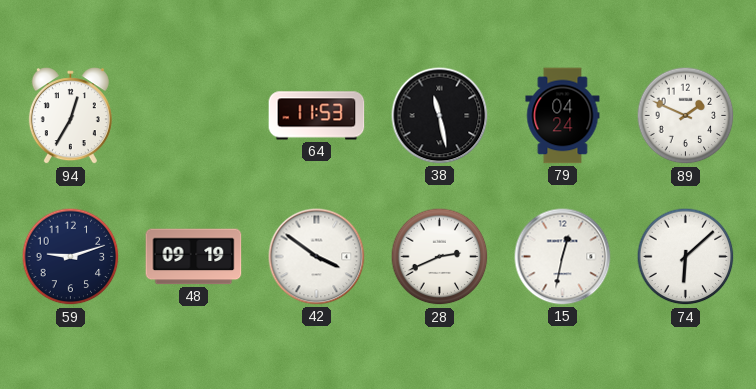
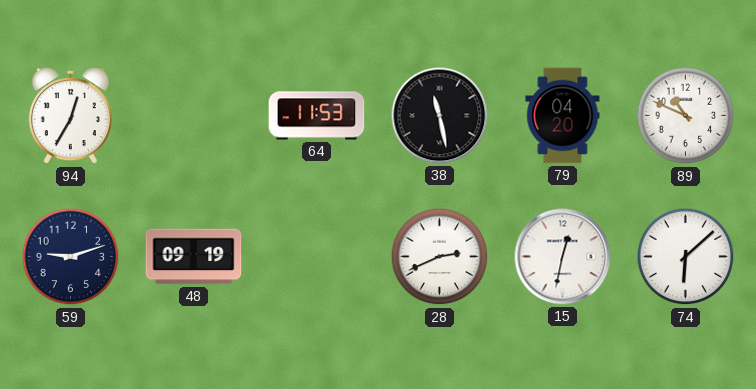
79: 04:24 -> 04:20 (563, 116)
89: 1:49 -> 10:49 (686, 116)
42: 3:51 -> none (317, 257)
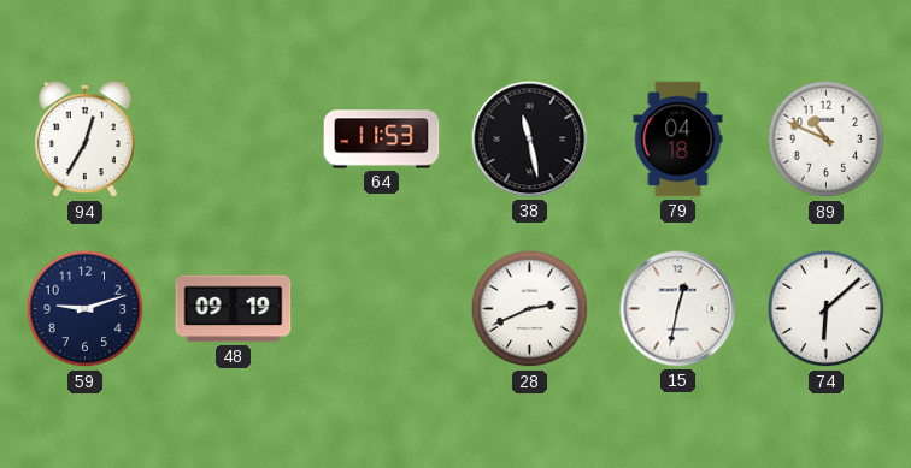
79: 04:20 -> 04:18 (678, 140)
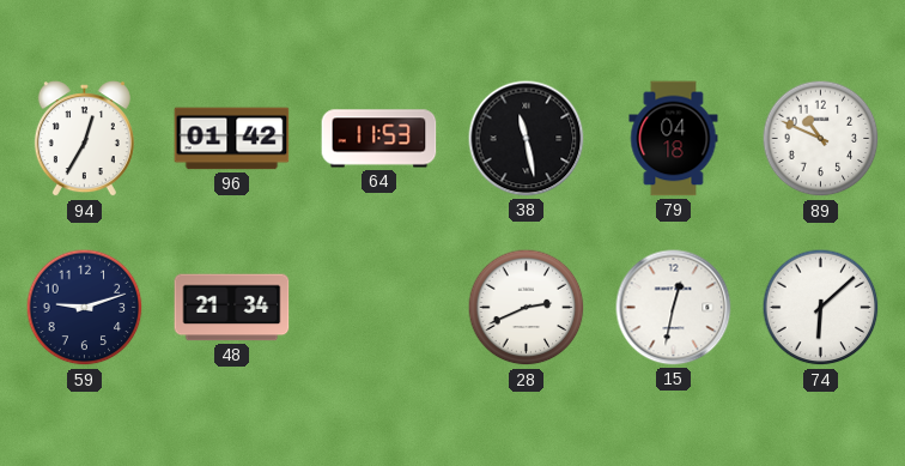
96: none -> 01:42 (232, 139)
48: 09:19 -> 21:34 (232, 308)
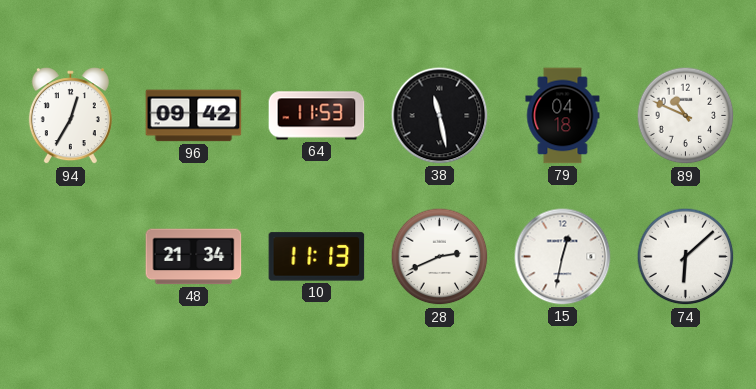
96: 01:42 -> 09:42 (194, 116)
59: 9:12 -> none (85, 308)
10: none -> 11:13 (317, 257)
